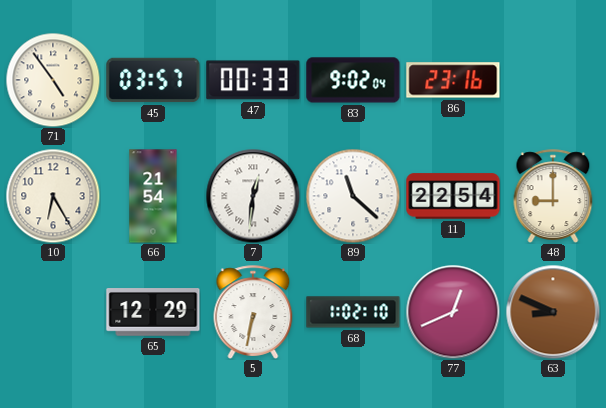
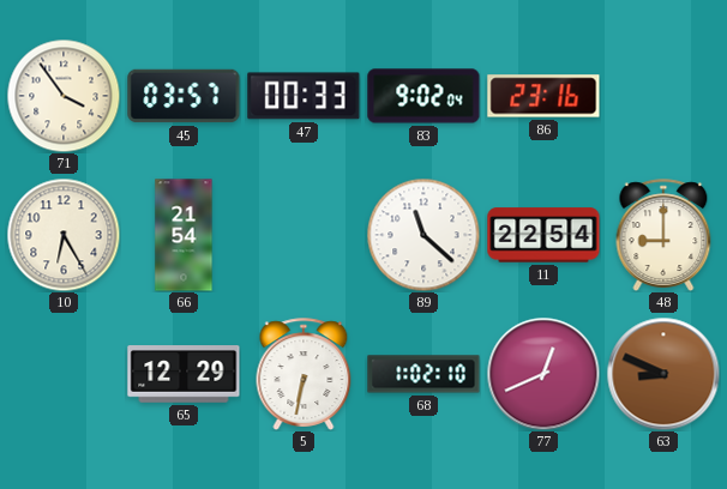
71: 4:54 -> 3:54 (64, 96)
7: 12:31 -> none (253, 196)
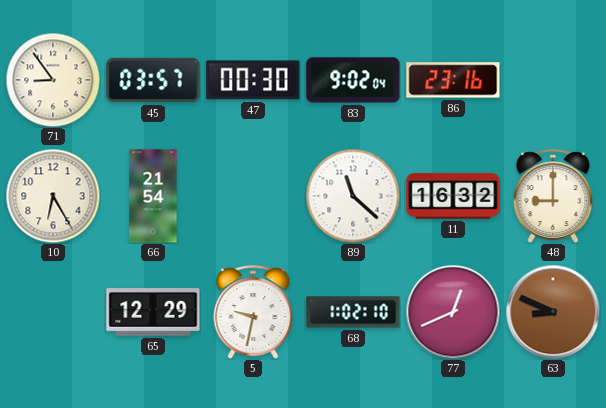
71: 3:54 -> 8:54 (53, 80)
47: 00:33 -> 00:30 (253, 80)
11: 22:54 -> 16:32 (453, 196)
5: 6:32 -> 9:32 (253, 312)
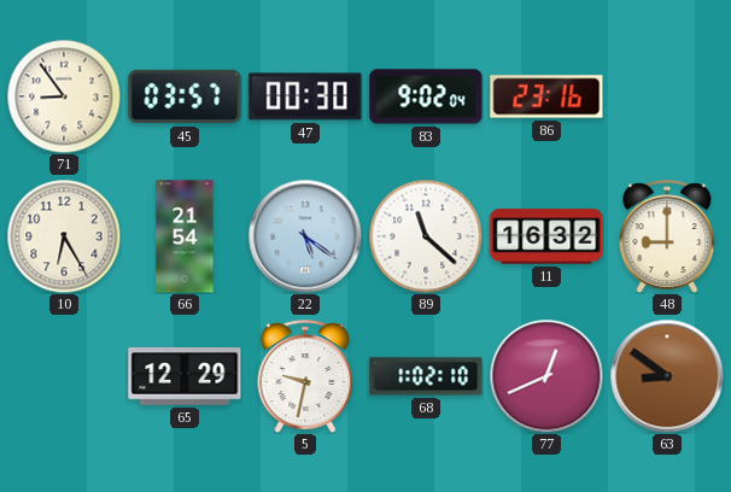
22: none -> 5:21 (305, 236)
63: 8:49 -> 8:51 (667, 376)
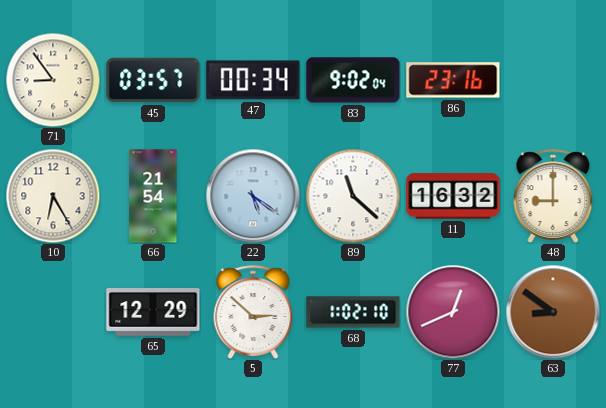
47: 00:30 -> 00:34 (253, 80)
5: 9:32 -> 2:52 (253, 312)
